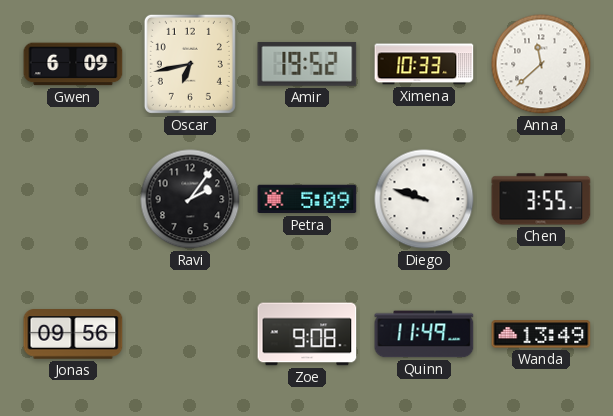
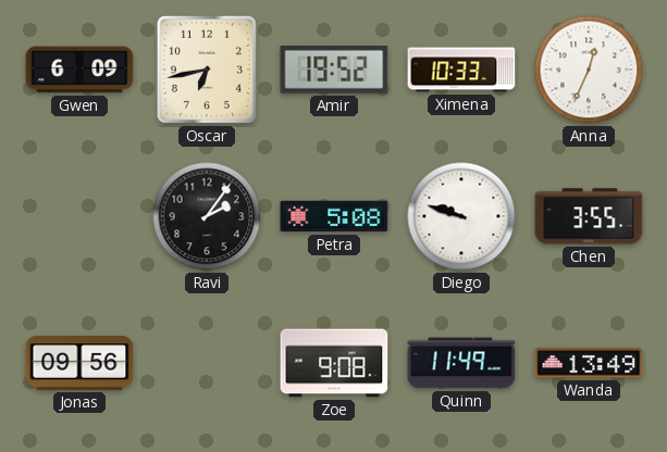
Anna: 11:38 -> 12:34 (589, 70)
Petra: 5:09 -> 5:08 (334, 216)
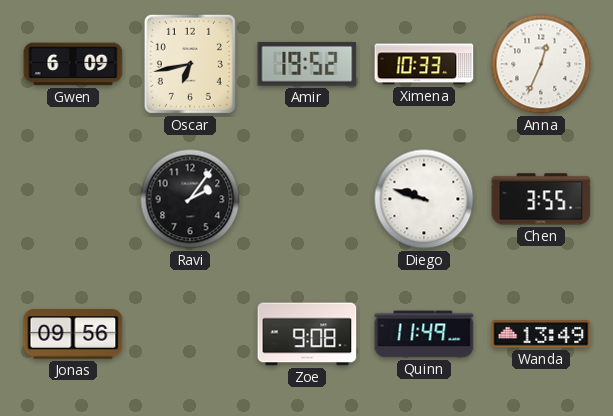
Petra: 5:08 -> none (334, 216)
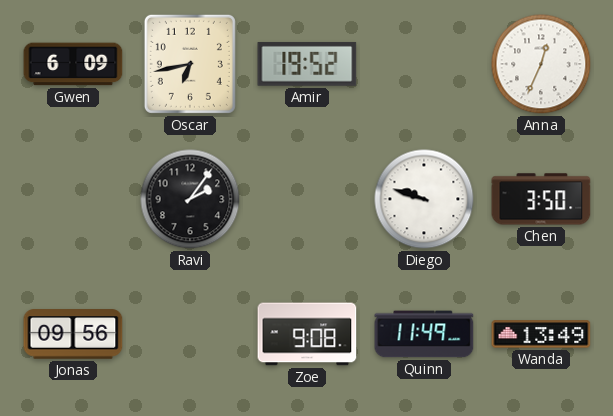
Ximena: 10:33 -> none (424, 64)
Chen: 3:55 -> 3:50 (541, 199)
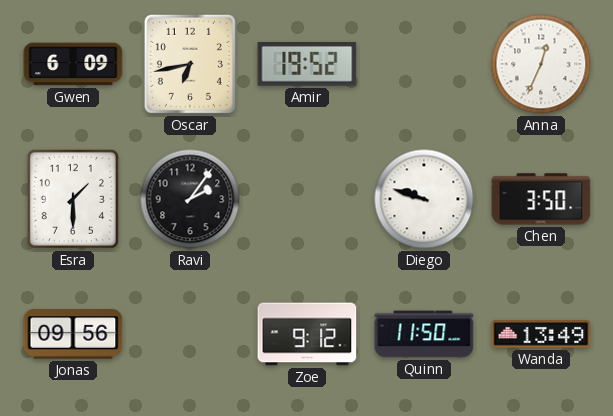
Esra: none -> 1:30 (73, 199)
Zoe: 9:08 -> 9:12 (307, 334)
Quinn: 11:49 -> 11:50 (424, 334)
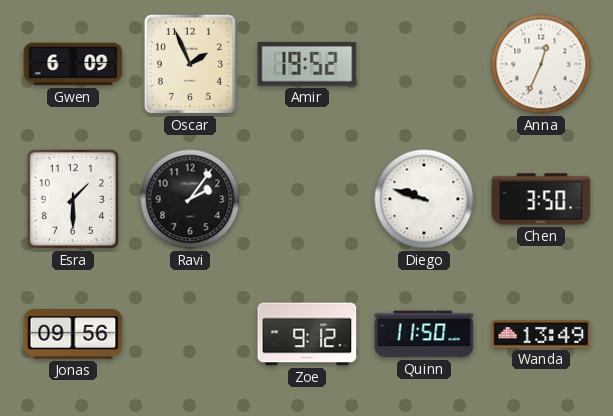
Oscar: 6:43 -> 1:56 (190, 64)
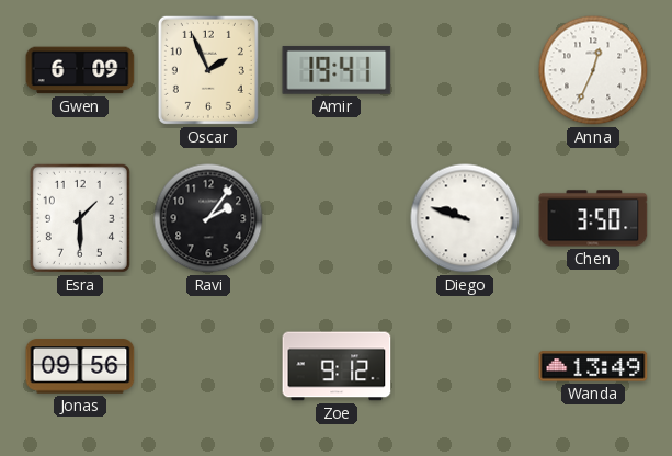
Amir: 19:52 -> 19:41 (337, 70)
Quinn: 11:50 -> none (424, 334)
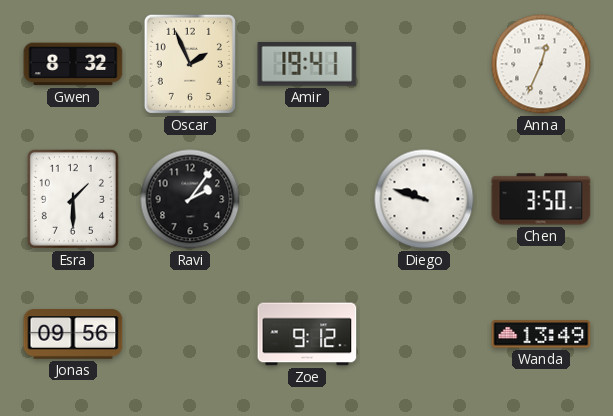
Gwen: 6:09 -> 8:32 (73, 64)
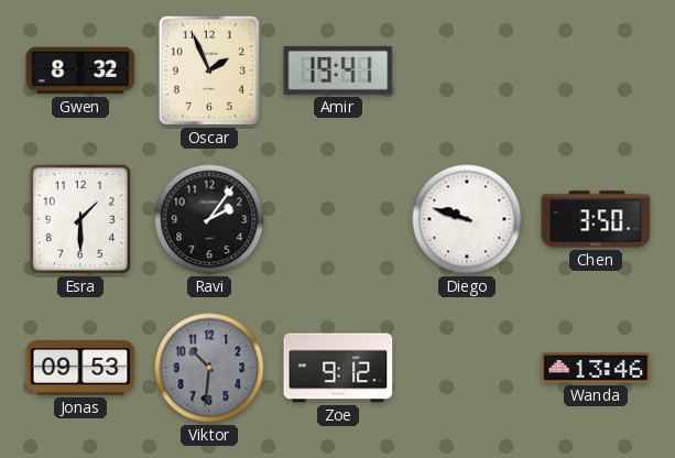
Anna: 12:34 -> none (541, 64)
Jonas: 09:56 -> 09:53 (80, 368)
Viktor: none -> 10:31 (209, 368)
Wanda: 13:49 -> 13:46 (596, 368)
